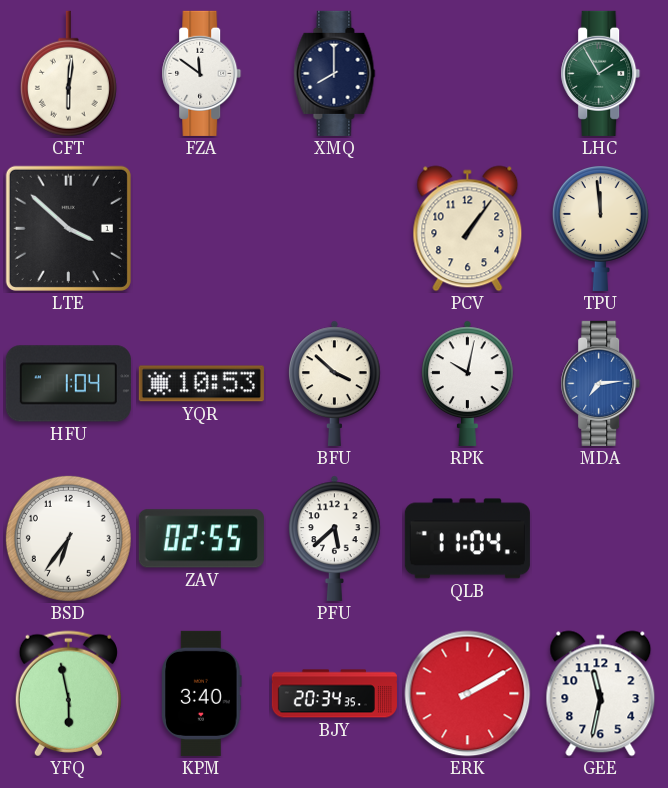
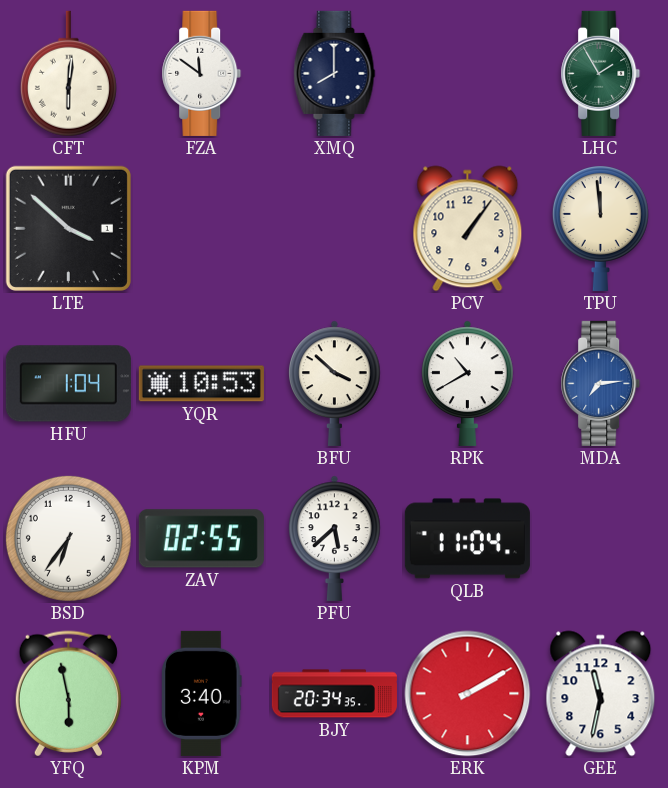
RPK: 10:02 -> 10:40 (468, 383)
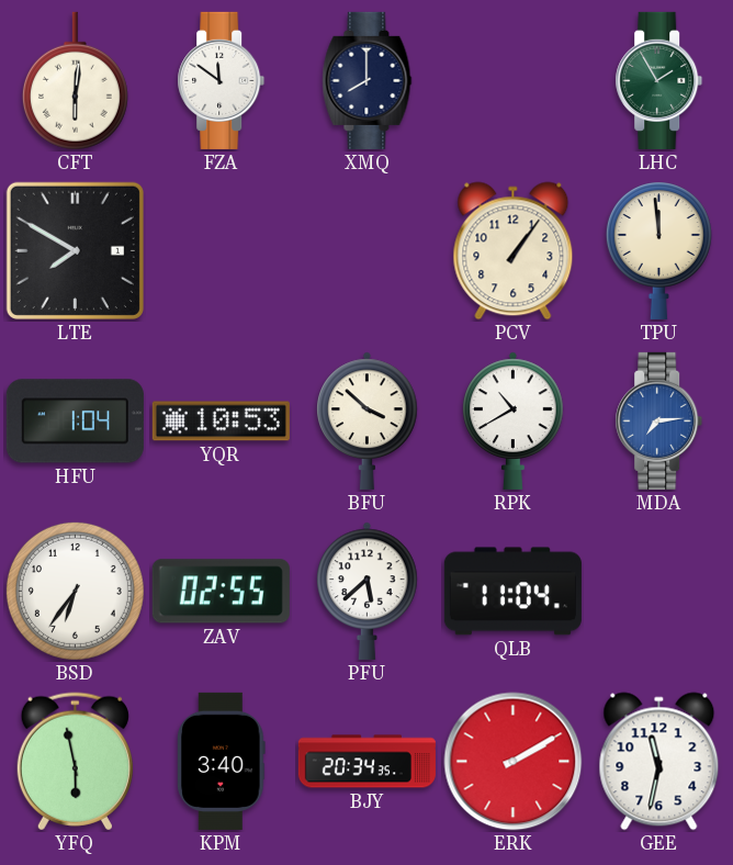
LTE: 3:52 -> 7:50 (75, 250)
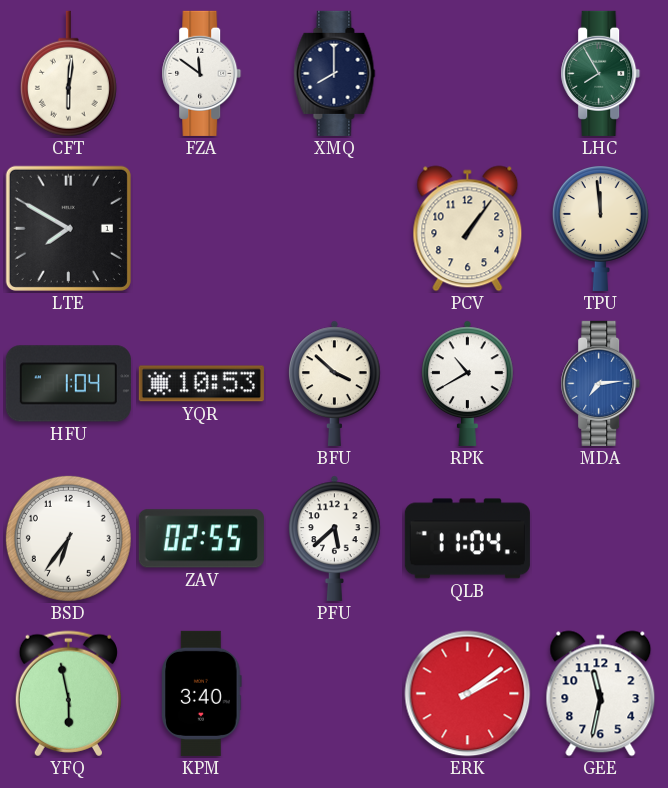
LHC: 1:55 -> 7:55 (601, 73)
BJY: 20:34 -> none (366, 762)
ERK: 2:10 -> 2:09 (468, 694)
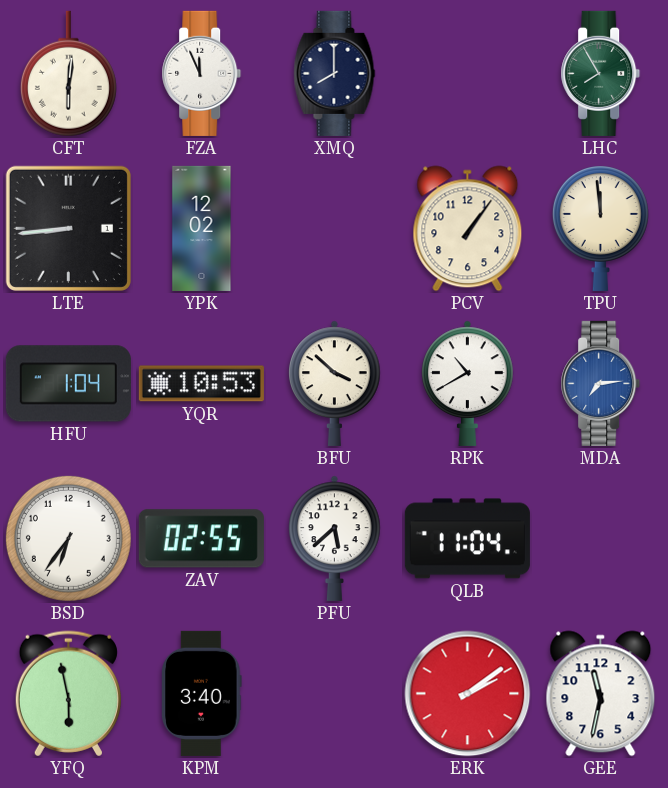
FZA: 11:51 -> 11:56 (202, 73)
LTE: 7:50 -> 8:44 (68, 228)
YPK: none -> 12:02 (202, 228)
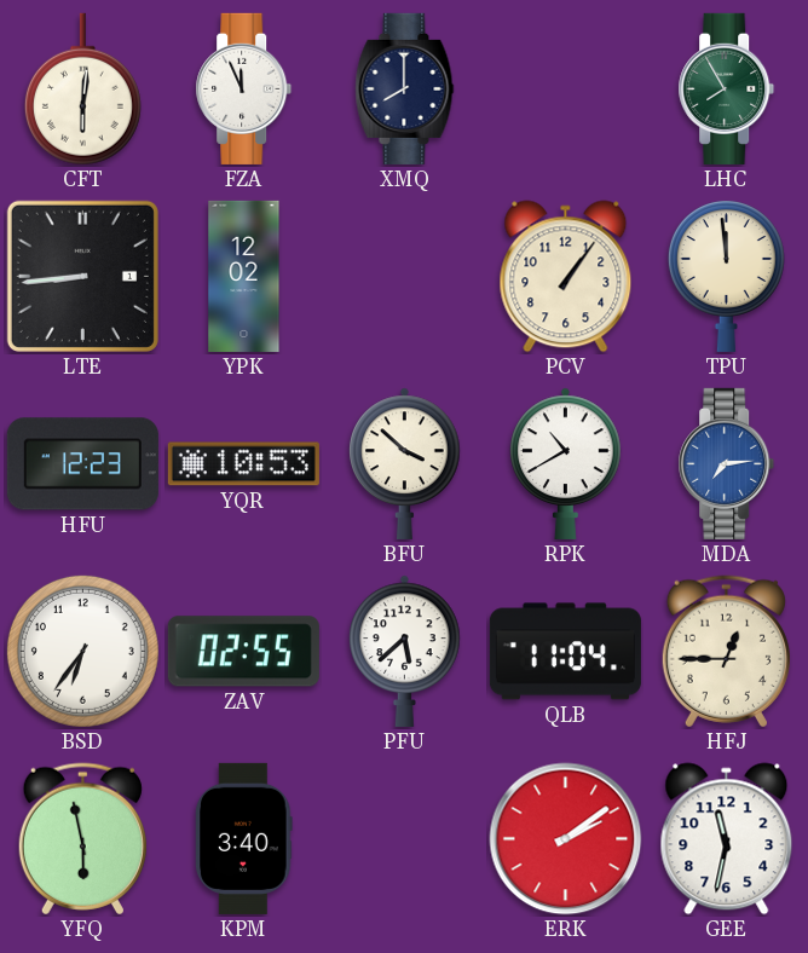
HFU: 1:04 -> 12:23 (82, 464)
HFJ: none -> 12:45 (726, 652)
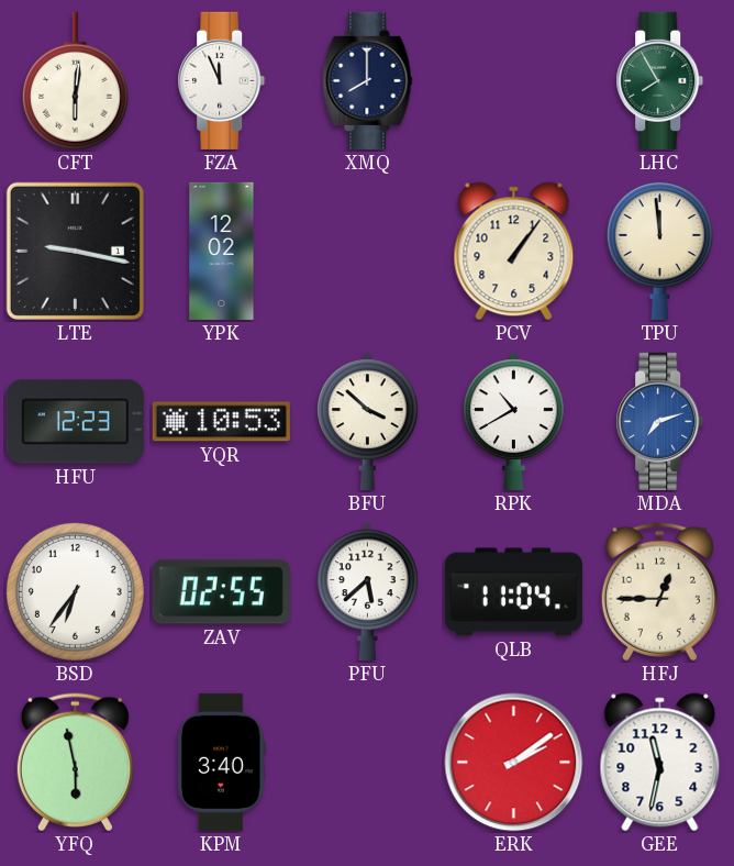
LTE: 8:44 -> 9:17 (75, 251)
MDA: 7:14 -> 7:12 (660, 421)
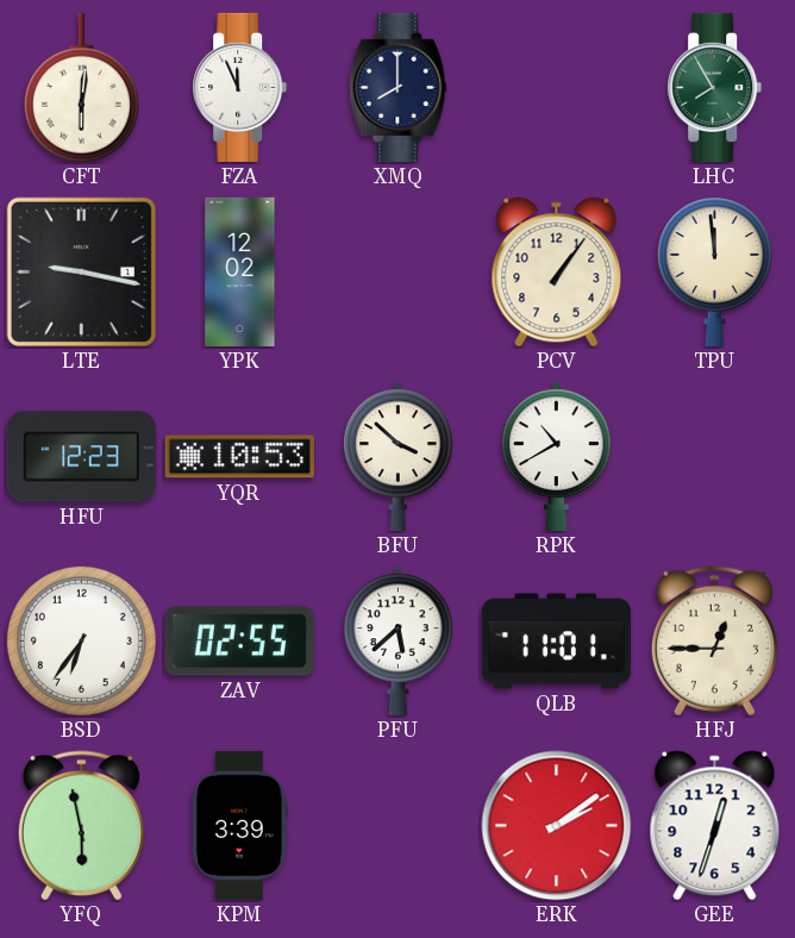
MDA: 7:12 -> none (660, 421)
QLB: 11:04 -> 11:01 (556, 642)
KPM: 3:40 -> 3:39 (240, 825)
GEE: 11:32 -> 12:33 (715, 826)
